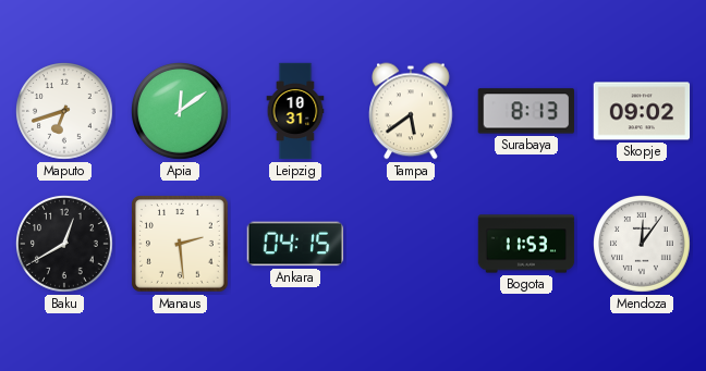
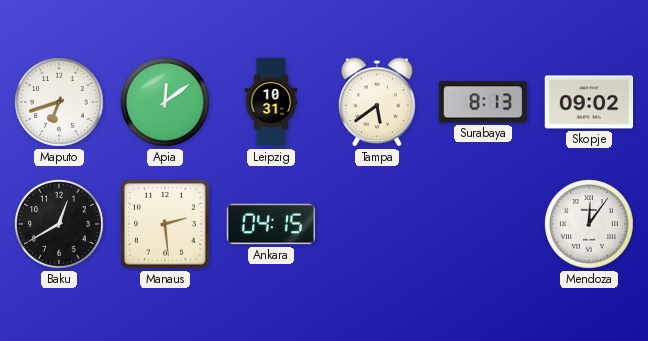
Bogota: 11:53 -> none (526, 244)
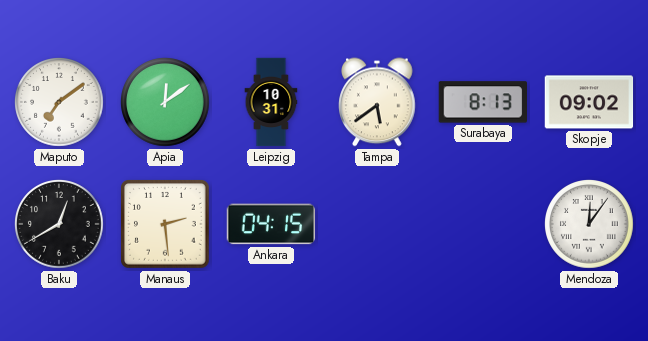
Maputo: 6:42 -> 7:09 (59, 102)
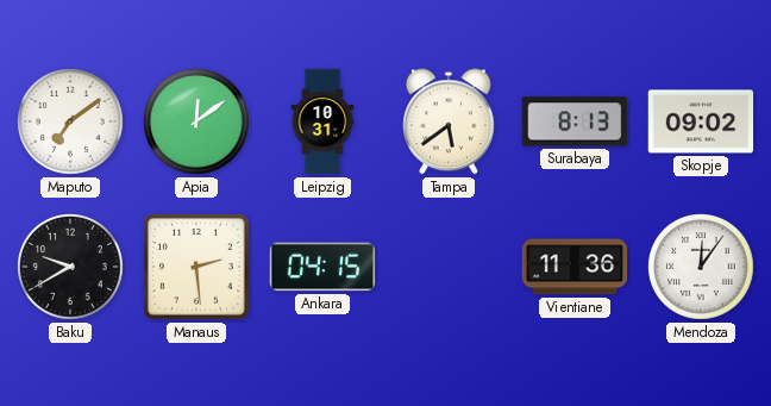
Baku: 12:40 -> 9:40 (70, 267)
Vientiane: none -> 11:36 (575, 267)
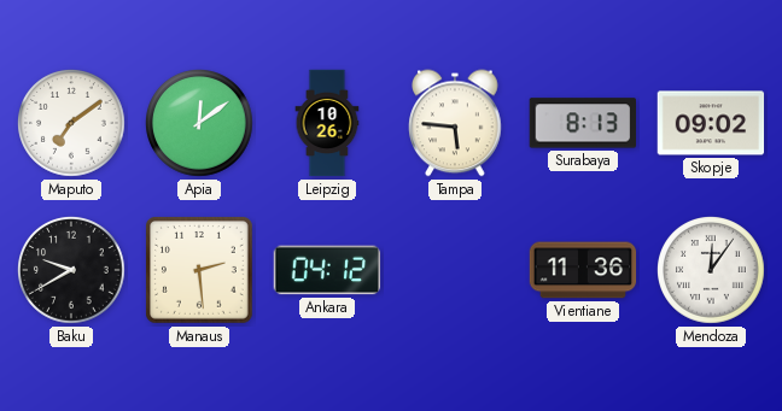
Leipzig: 10:31 -> 10:26 (327, 123)
Tampa: 5:39 -> 5:46 (455, 123)
Ankara: 04:15 -> 04:12 (327, 270)
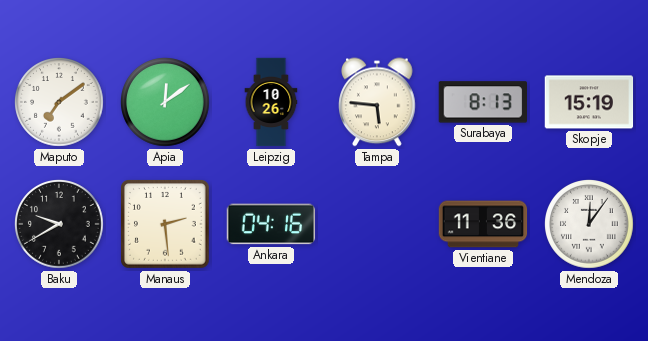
Skopje: 09:02 -> 15:19 (589, 102)
Ankara: 04:12 -> 04:16 (271, 224)
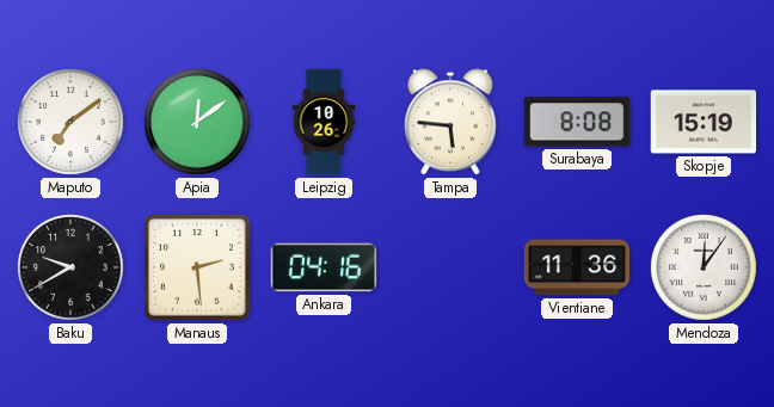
Surabaya: 8:13 -> 8:08 (576, 122)
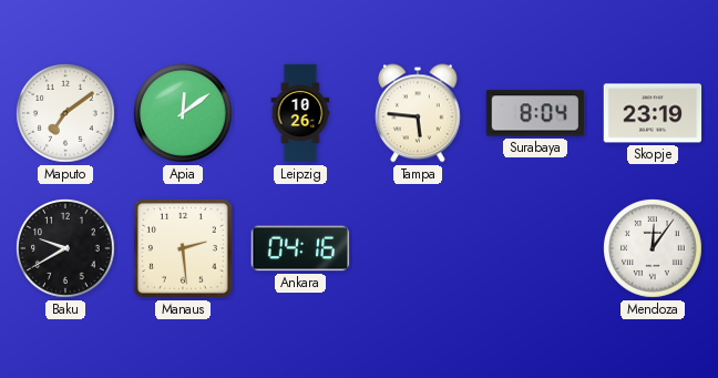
Surabaya: 8:08 -> 8:04 (534, 113)
Skopje: 15:19 -> 23:19 (653, 113)
Vientiane: 11:36 -> none (577, 267)
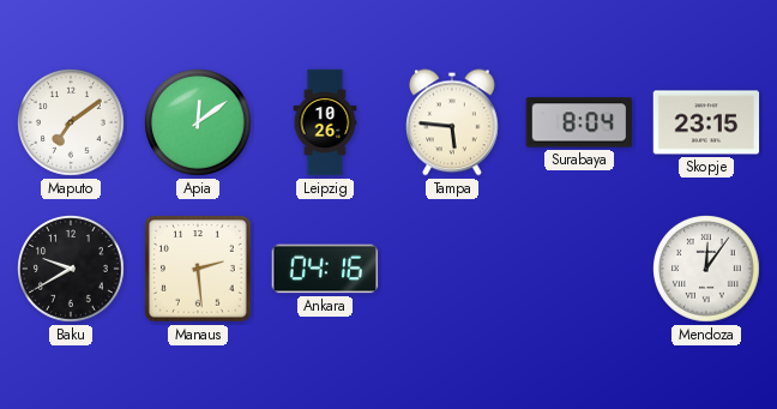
Skopje: 23:19 -> 23:15 (706, 122)
